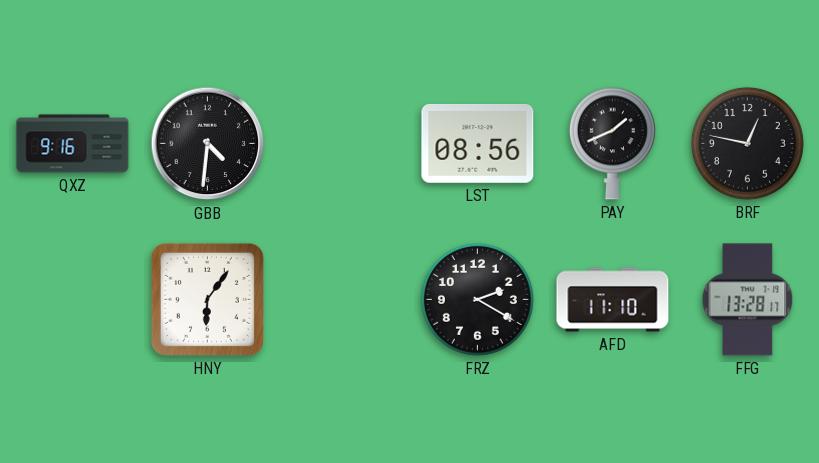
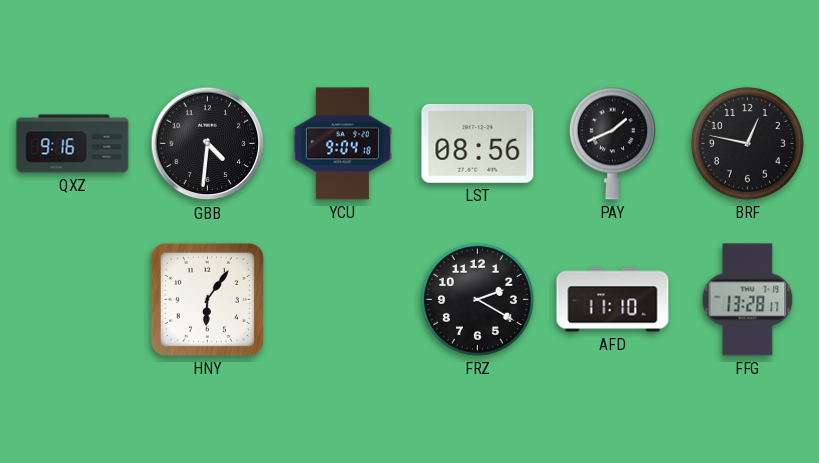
YCU: none -> 9:04 (342, 144)
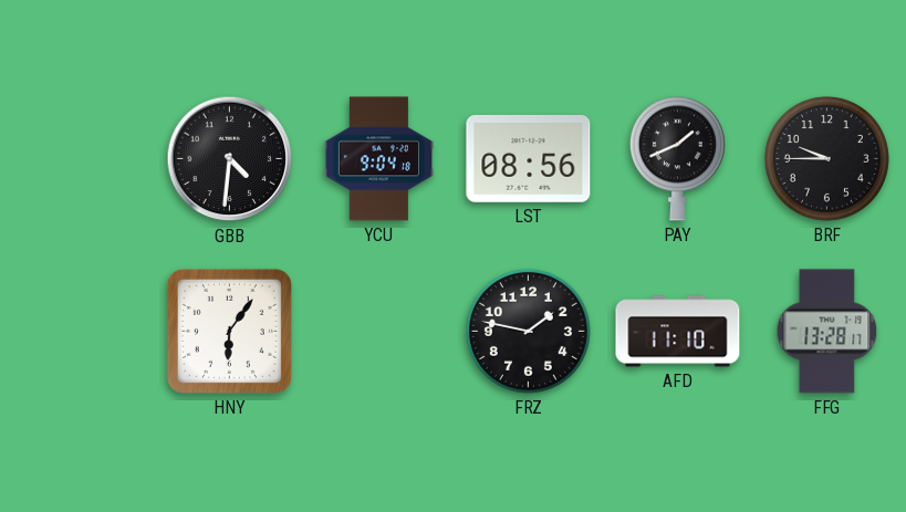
QXZ: 9:16 -> none (73, 144)
BRF: 12:47 -> 9:45 (826, 158)
FRZ: 2:20 -> 1:47 (528, 331)
